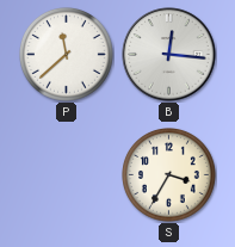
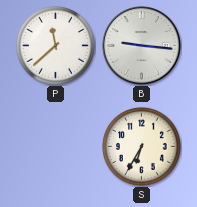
B: 12:16 -> 9:16 (142, 46)
S: 3:35 -> 6:35 (142, 147)
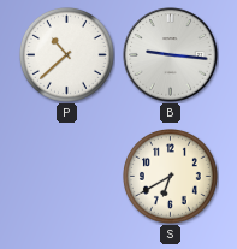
P: 11:38 -> 10:38 (67, 55)
S: 6:35 -> 6:40 (171, 177)
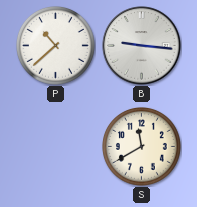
S: 6:40 -> 11:40 (142, 147)
